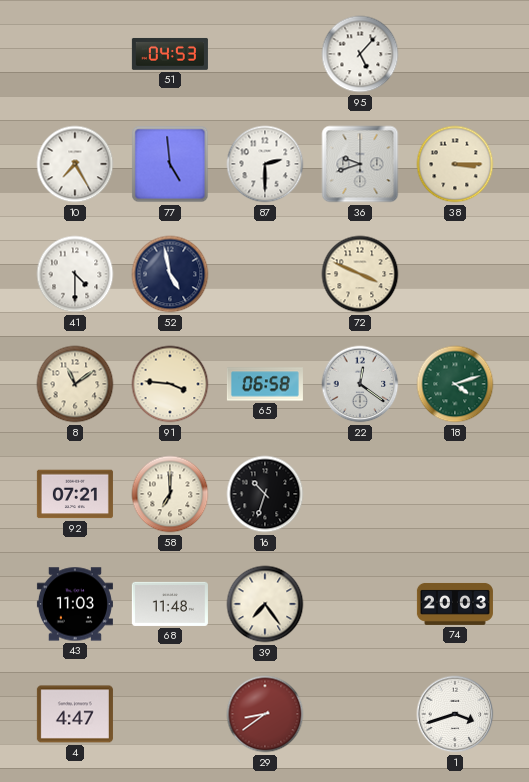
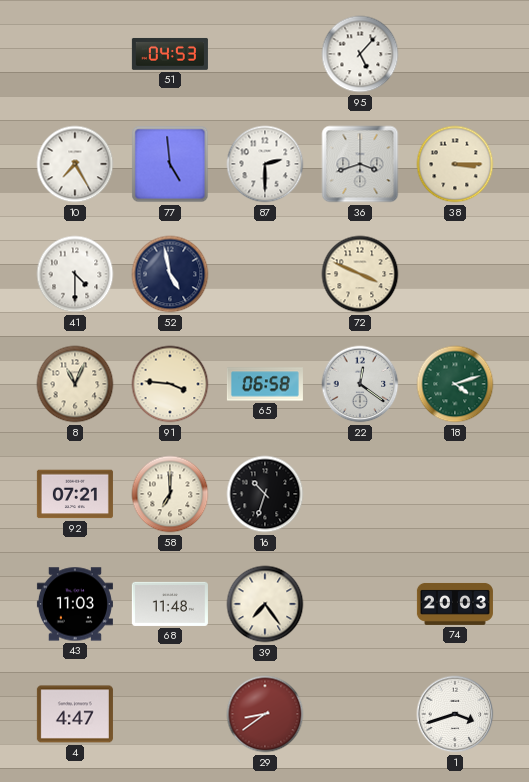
36: 9:42 -> 3:42 (360, 164)
8: 11:09 -> 11:04 (75, 384)
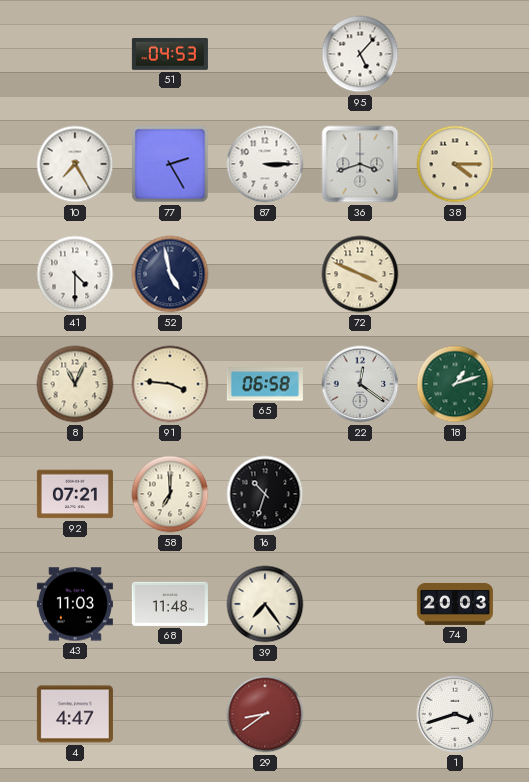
77: 4:59 -> 2:25 (170, 164)
87: 2:30 -> 3:15 (265, 164)
38: 3:15 -> 4:15 (455, 164)
18: 4:12 -> 1:12 (455, 384)
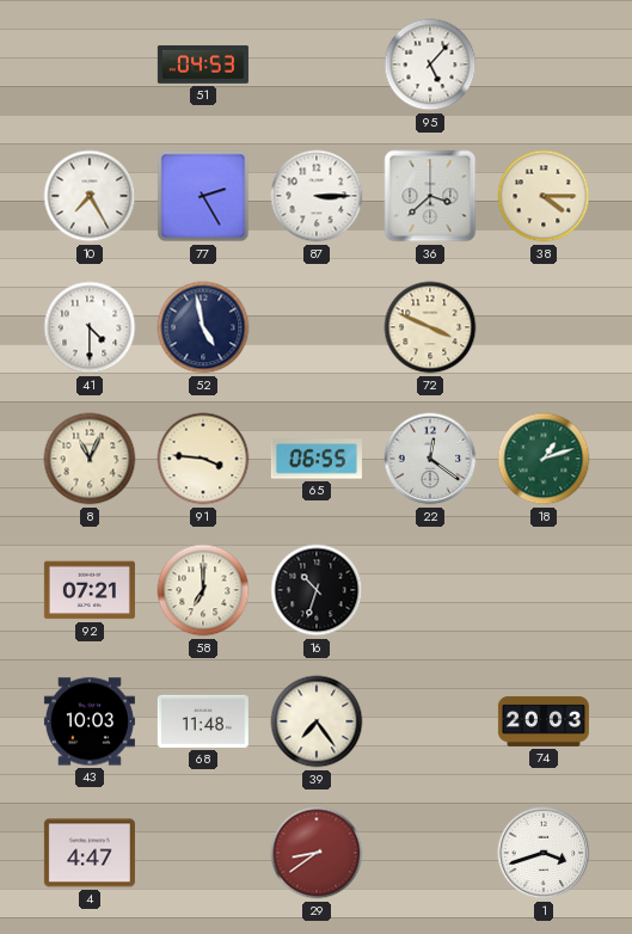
36: 3:42 -> 3:38 (430, 196)
65: 06:58 -> 06:55 (317, 459)
43: 11:03 -> 10:03 (90, 721)
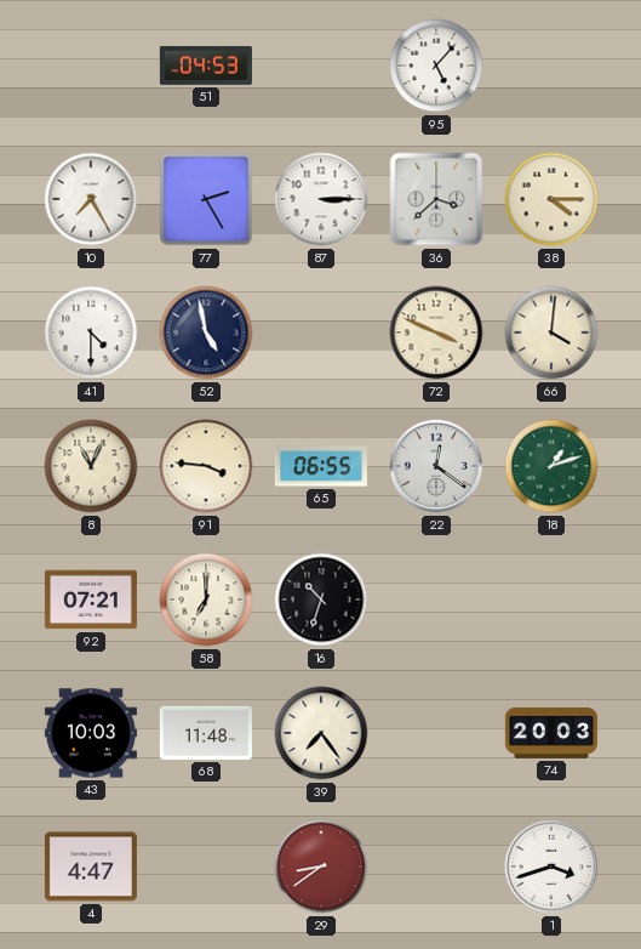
66: none -> 4:01 (551, 333)
